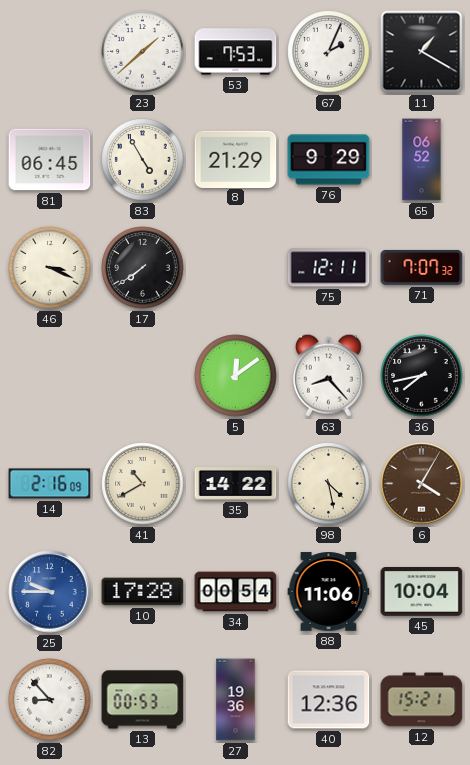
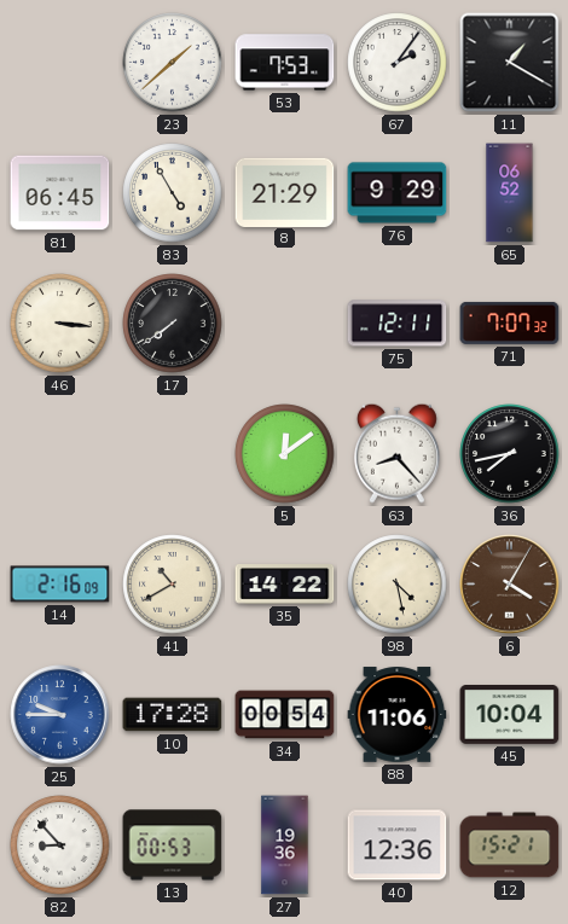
67: 2:04 -> 2:06 (398, 63)
46: 3:19 -> 3:16 (60, 324)
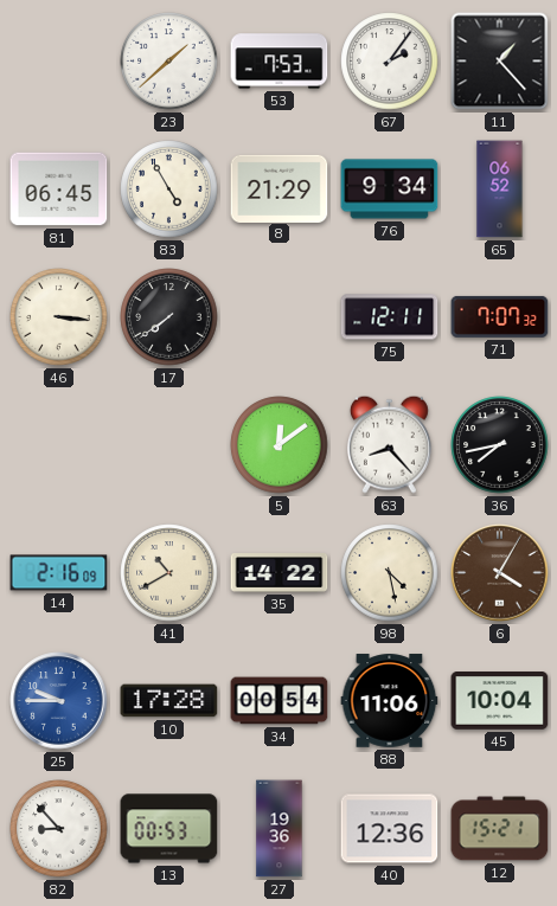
11: 1:20 -> 1:23 (500, 62)
76: 9:29 -> 9:34 (390, 189)
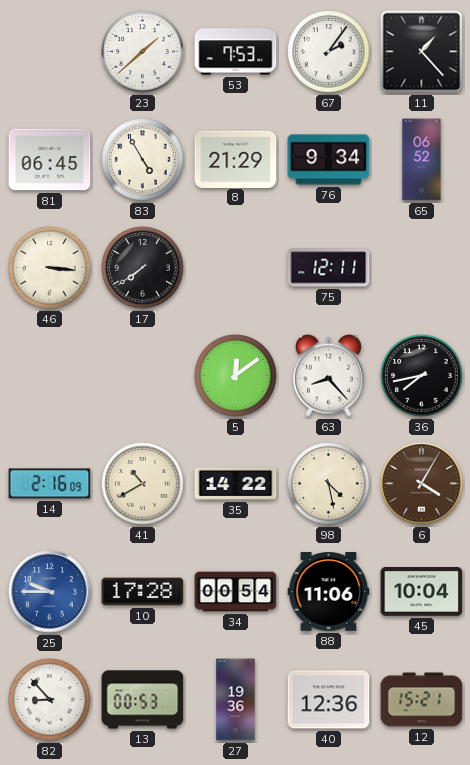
71: 7:07 -> none (500, 316)
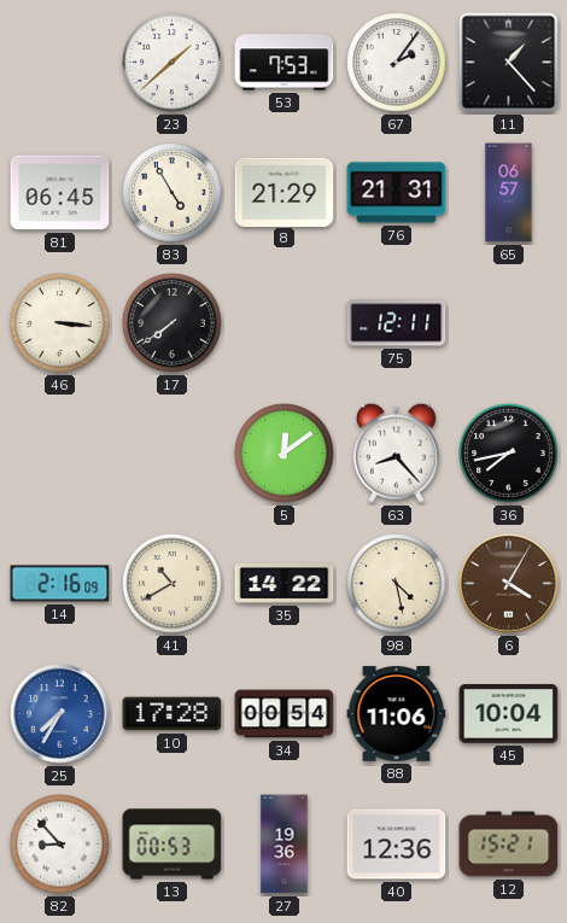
76: 9:34 -> 21:31 (397, 193)
65: 06:52 -> 06:57 (509, 193)
25: 9:45 -> 7:35 (60, 714)
